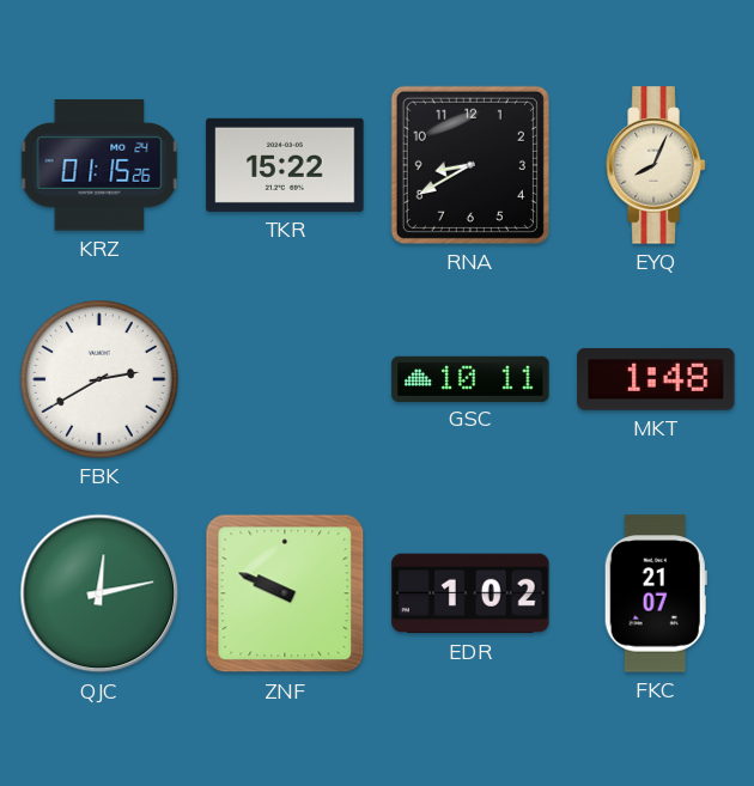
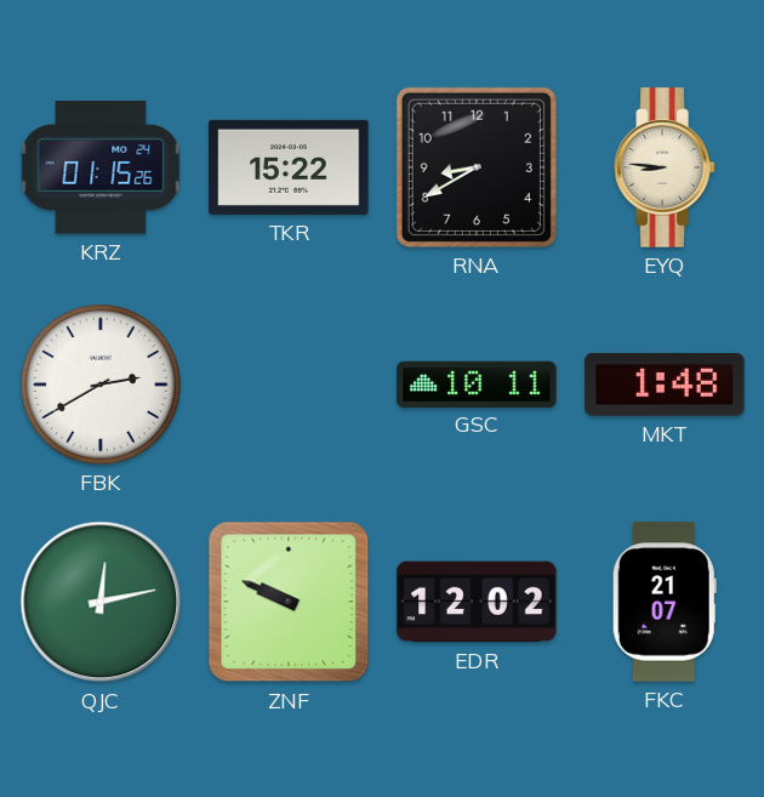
EYQ: 8:04 -> 8:46 (665, 167)
EDR: 1:02 -> 12:02 (477, 602)
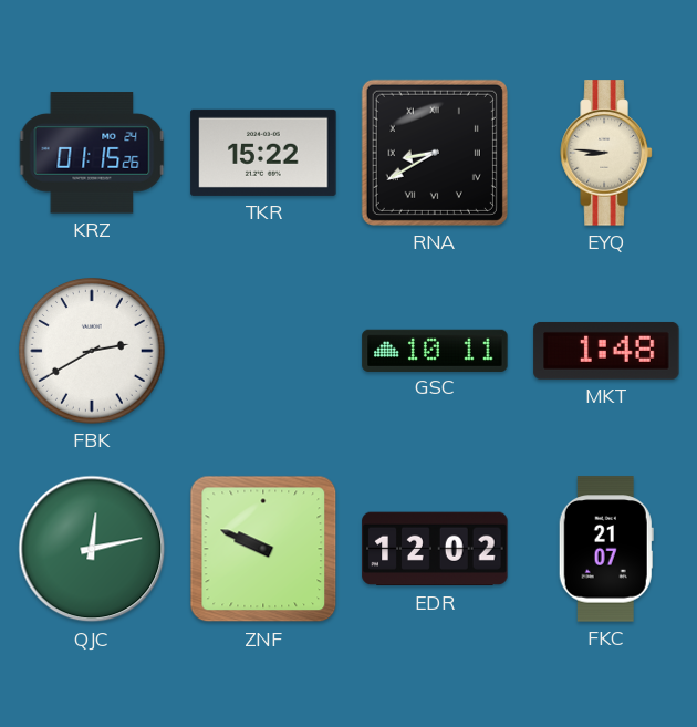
RNA numerals: Arabic -> Roman (435, 153)
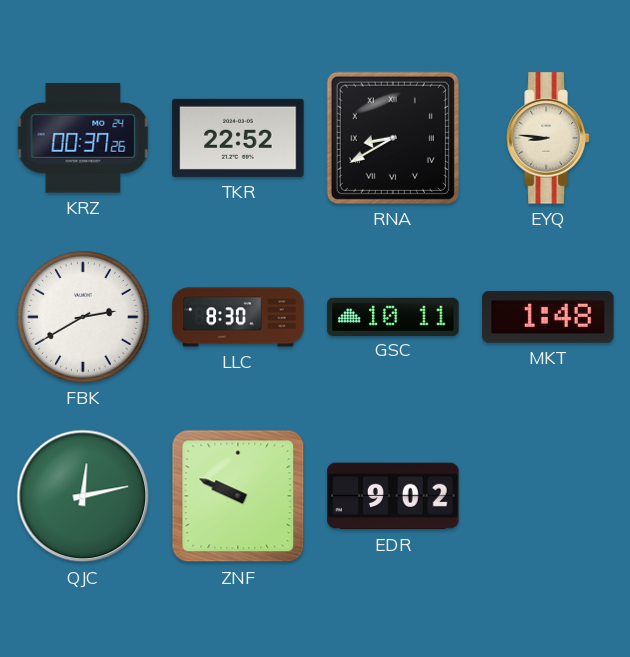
KRZ: 01:15 -> 00:37 (83, 138)
TKR: 15:22 -> 22:52 (238, 138)
LLC: none -> 8:30 (238, 317)
EDR: 12:02 -> 9:02 (393, 496)
FKC: 21:07 -> none (606, 549)
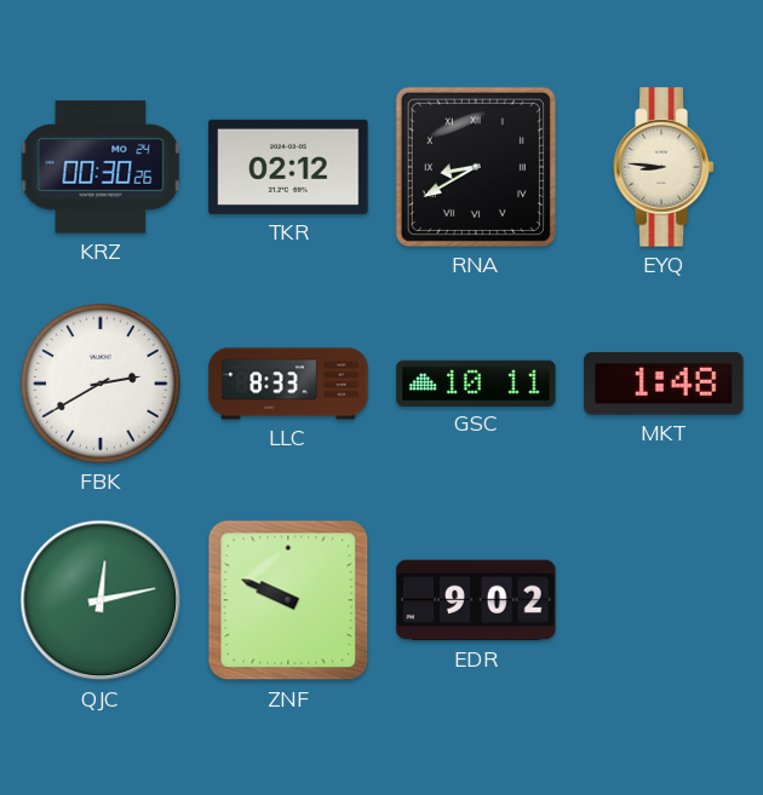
KRZ: 00:37 -> 00:30 (101, 167)
TKR: 22:52 -> 02:12 (288, 167)
LLC: 8:30 -> 8:33 (288, 384)
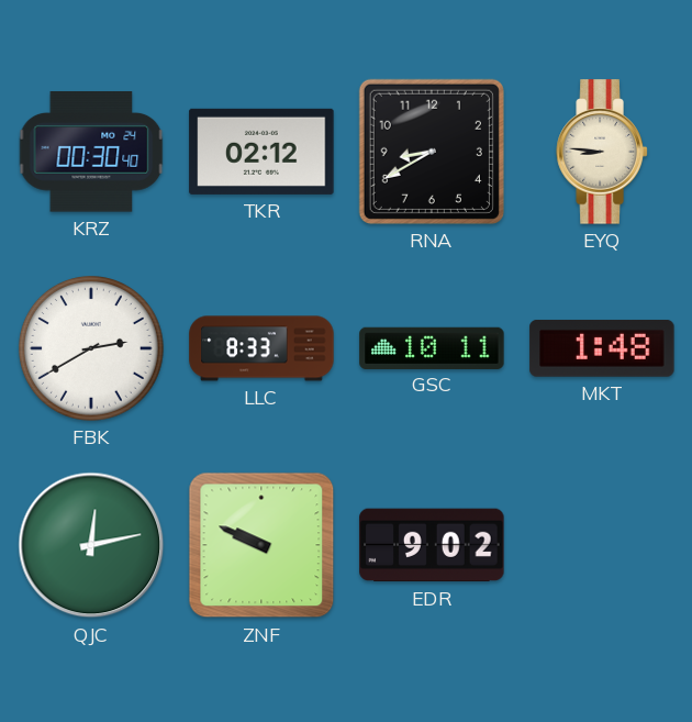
KRZ: 00:30:26 -> 00:30:40 (91, 152)
RNA numerals: Roman -> Arabic (432, 152)
